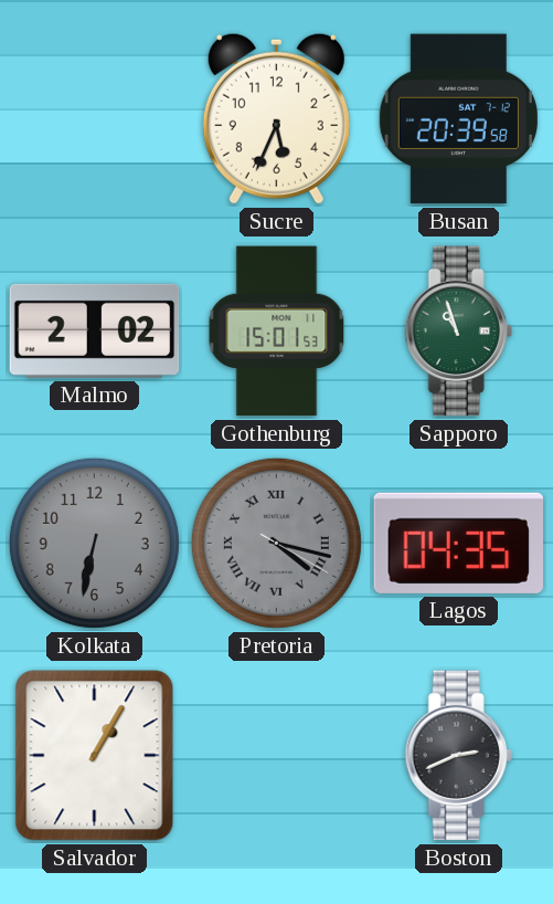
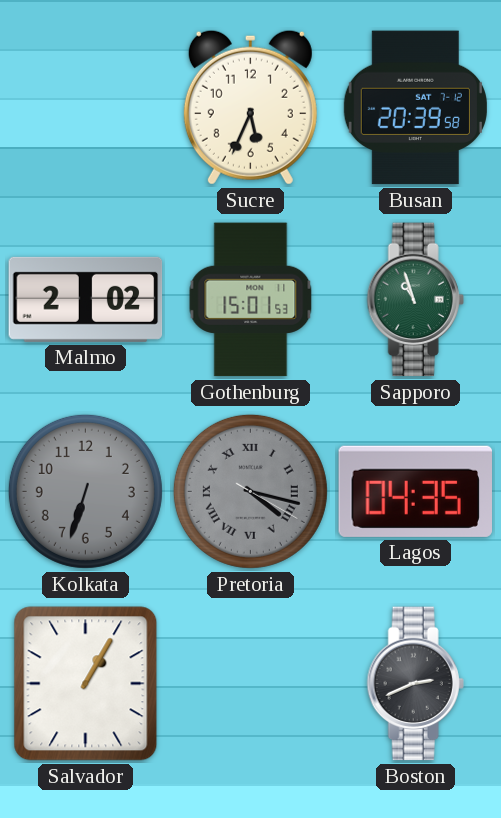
Kolkata: 6:32 -> 6:33 (85, 491)
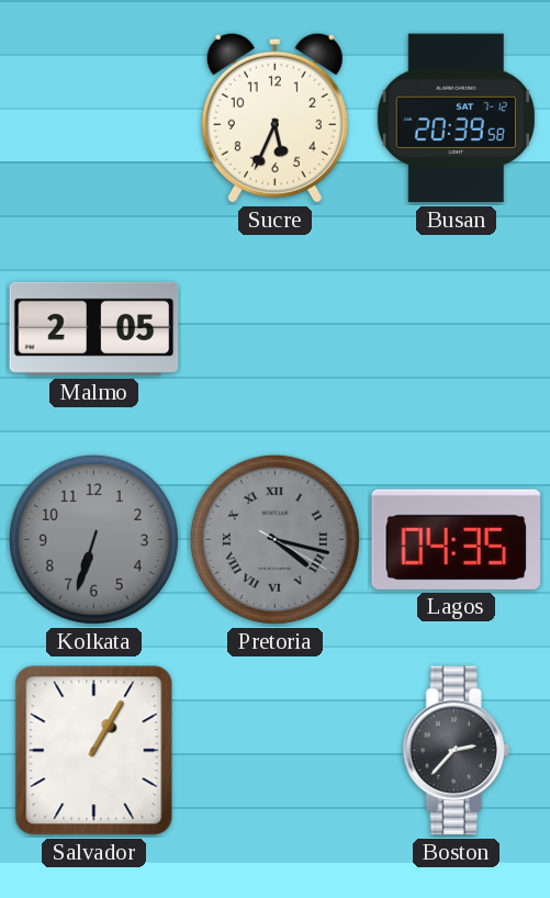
Malmo: 2:02 -> 2:05 (94, 328)
Gothenburg: 15:01 -> none (251, 300)
Sapporo: 10:57 -> none (415, 300)
Boston: 2:41 -> 2:37 (456, 751)
